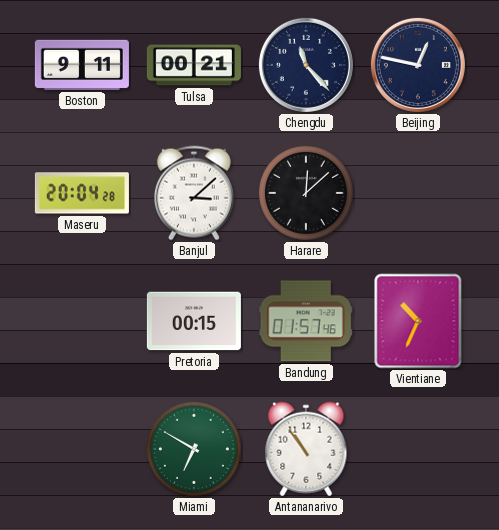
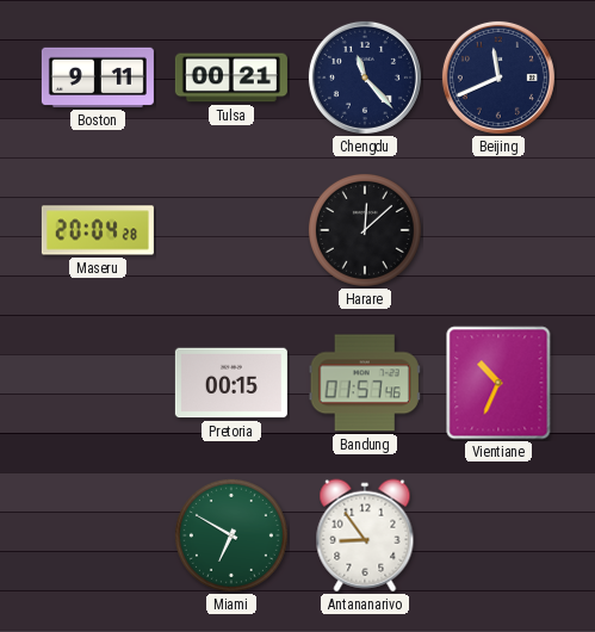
Beijing: 12:47 -> 11:41 (498, 78)
Banjul: 3:08 -> none (194, 193)
Antananarivo: 10:54 -> 8:54 (365, 535)
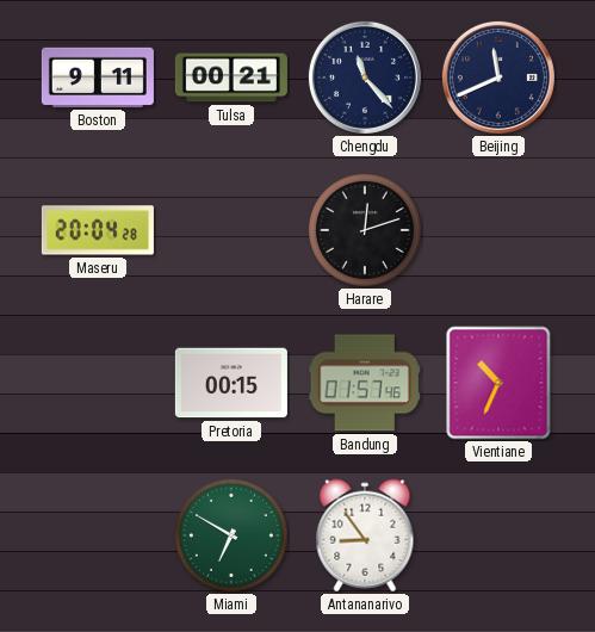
Harare: 12:08 -> 12:12 (365, 230)
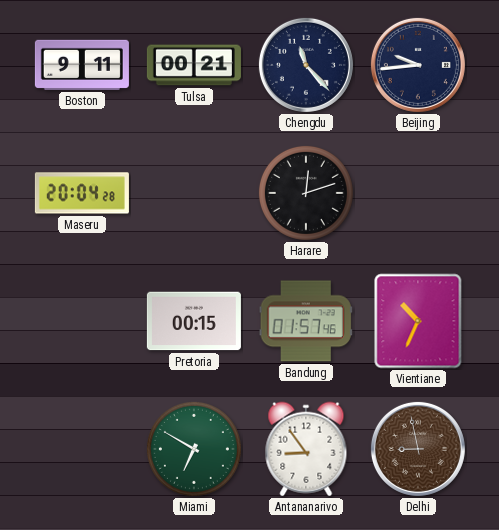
Beijing: 11:41 -> 9:44 (418, 65)
Delhi: none -> 8:58 (418, 449)
